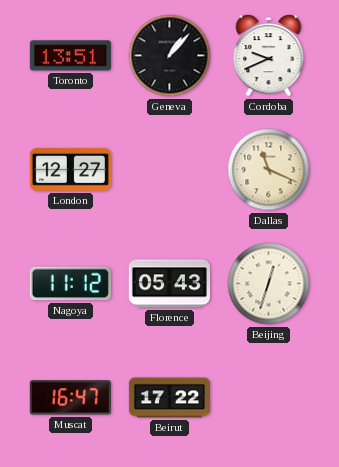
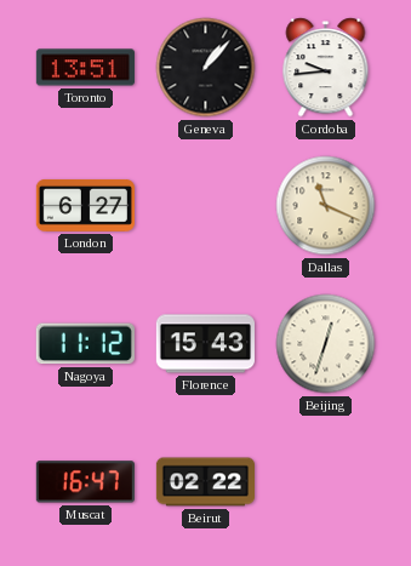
Cordoba: 9:41 -> 9:44 (326, 68)
London: 12:27 -> 6:27 (85, 205)
Florence: 05:43 -> 15:43 (205, 344)
Beirut: 17:22 -> 02:22 (205, 482)
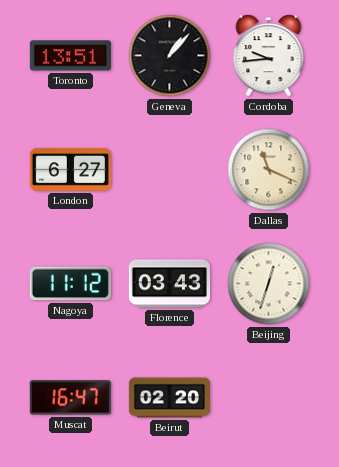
Florence: 15:43 -> 03:43 (169, 284)
Beirut: 02:22 -> 02:20 (169, 398)
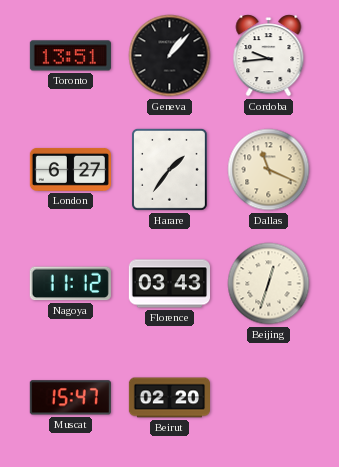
Harare: none -> 1:36 (169, 169)
Muscat: 16:47 -> 15:47 (70, 398)
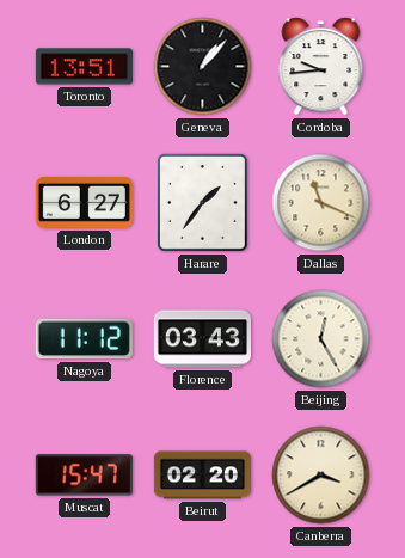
Beijing: 12:33 -> 12:25 (321, 339)
Canberra: none -> 3:40 (321, 476)
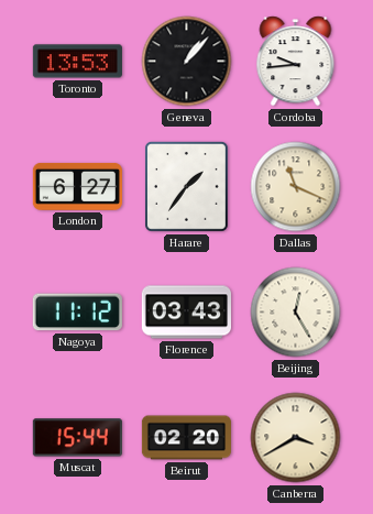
Toronto: 13:51 -> 13:53 (77, 62)
Muscat: 15:47 -> 15:44 (77, 438)
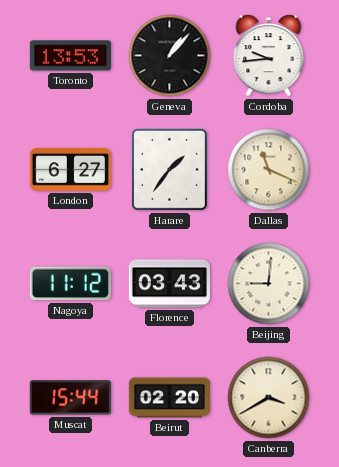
Beijing: 12:25 -> 9:01 (269, 284)
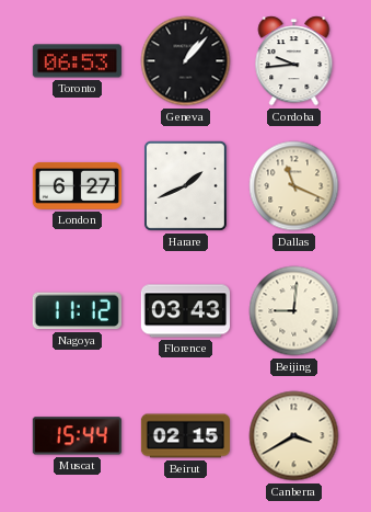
Toronto: 13:53 -> 06:53 (77, 61)
Harare: 1:36 -> 1:41 (185, 185)
Beirut: 02:20 -> 02:15 (185, 436)
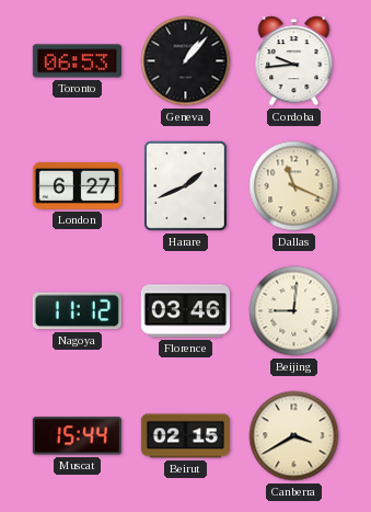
Florence: 03:43 -> 03:46 (185, 311)
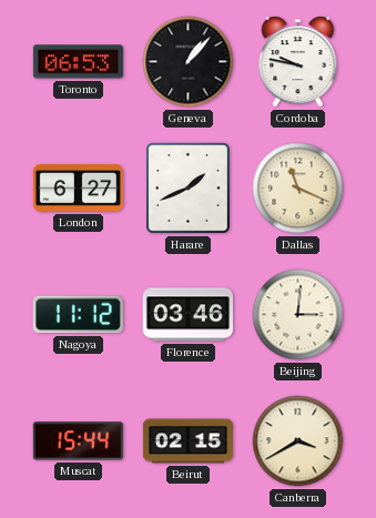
Cordoba: 9:44 -> 9:47 (298, 62)
Beijing: 9:01 -> 3:01 (298, 315)
